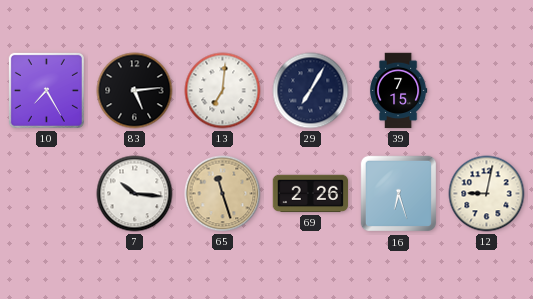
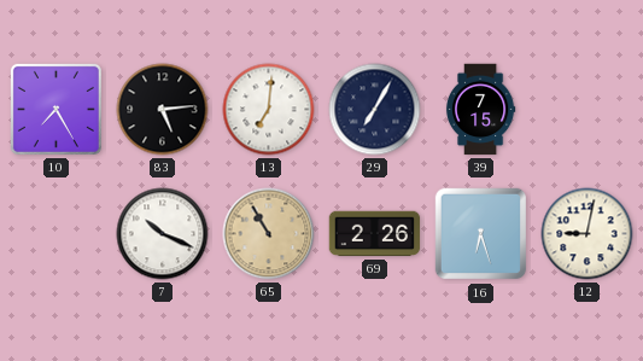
7: 10:16 -> 10:19 (163, 234)
65: 11:27 -> 10:55 (269, 234)
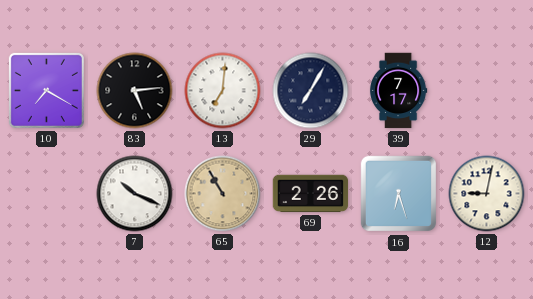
10: 7:25 -> 7:20 (46, 90)
39: 7:15 -> 7:17 (398, 91)
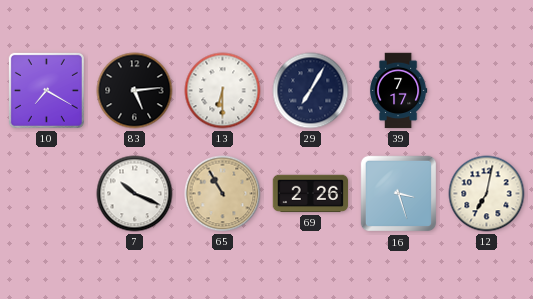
13: 7:01 -> 6:30 (223, 91)
16: 6:27 -> 3:27 (399, 194)
12: 9:02 -> 7:02 (487, 194)
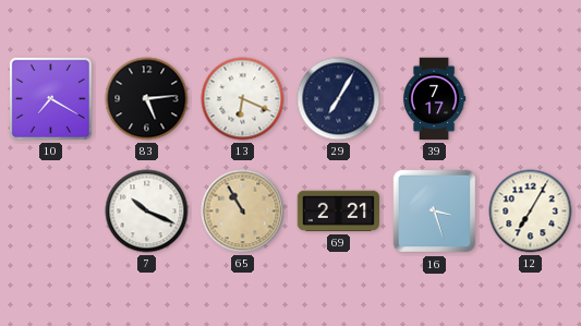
13: 6:30 -> 6:19 (243, 99)
69: 2:26 -> 2:21 (339, 212)
12: 7:02 -> 7:05 (531, 212)
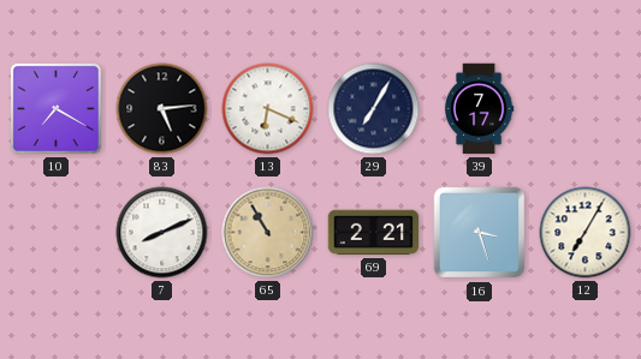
7: 10:19 -> 8:11 (162, 233)
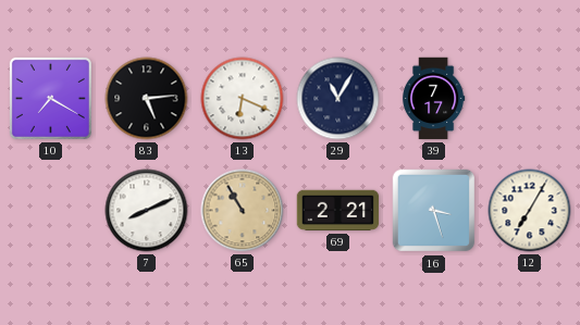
29: 7:05 -> 11:05 (338, 99)
